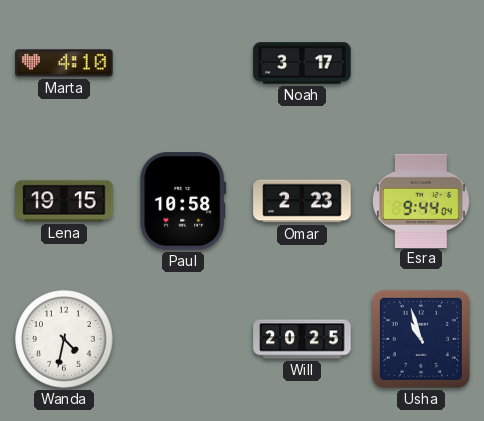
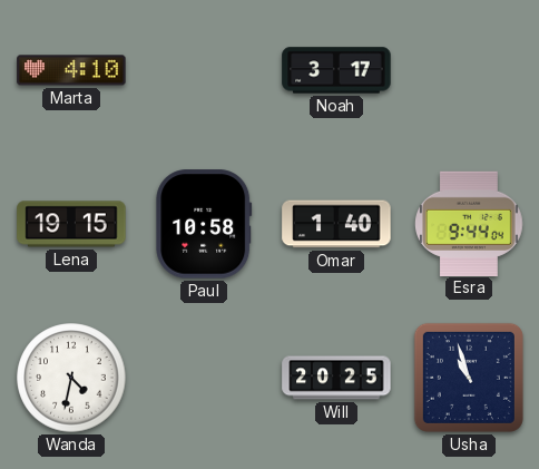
Omar: 2:23 -> 1:40 (336, 224)
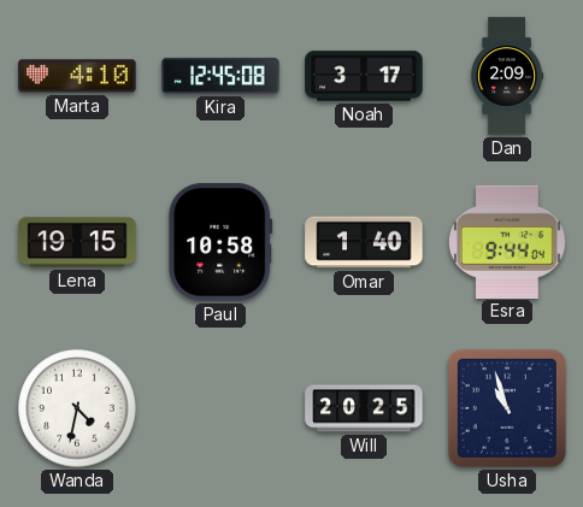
Kira: none -> 12:45 (220, 76)
Dan: none -> 2:09 (507, 76)
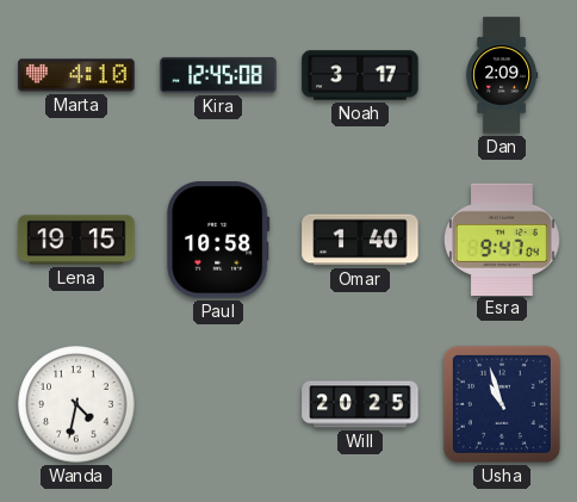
Esra: 9:44 -> 9:47 (503, 238)
